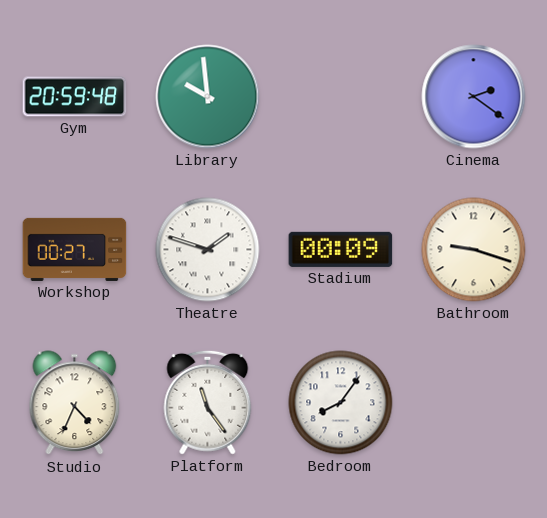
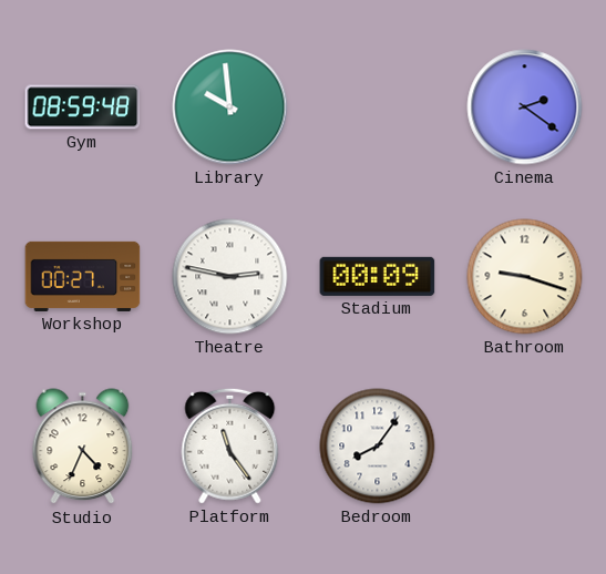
Gym: 20:59 -> 08:59 (83, 107)
Theatre: 1:48 -> 2:47 (230, 277)
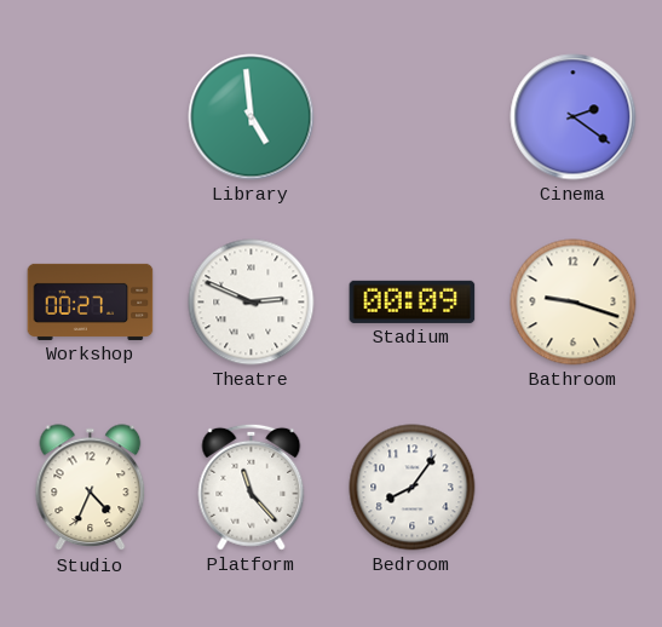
Gym: 08:59 -> none (83, 107)
Library: 9:59 -> 4:59 (252, 117)
Theatre: 2:47 -> 2:49 (252, 303)
Platform: 11:24 -> 11:23 (252, 487)
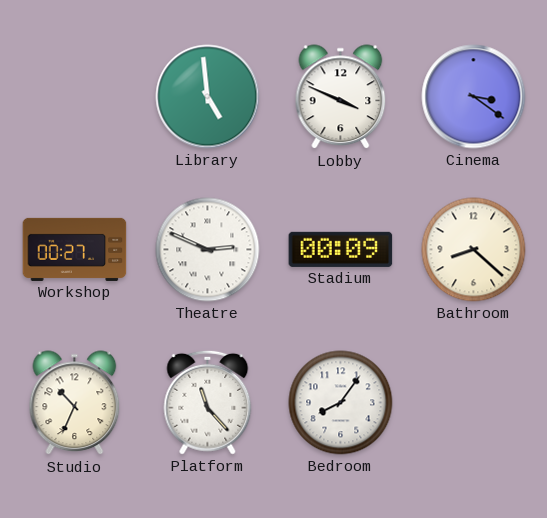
Lobby: none -> 3:49 (341, 97)
Cinema: 2:21 -> 3:21 (474, 97)
Bathroom: 9:18 -> 8:22 (474, 250)
Studio: 4:34 -> 10:34 (75, 403)
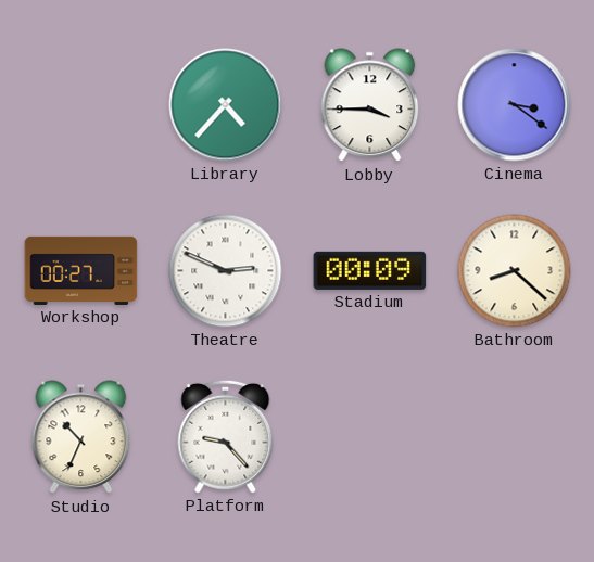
Library: 4:59 -> 4:37 (226, 105)
Lobby: 3:49 -> 3:45 (370, 105)
Platform: 11:23 -> 9:23 (226, 436)
Bedroom: 8:06 -> none (341, 403)
